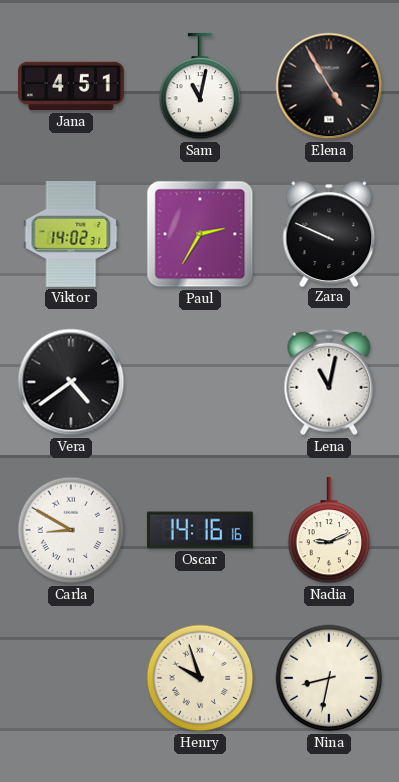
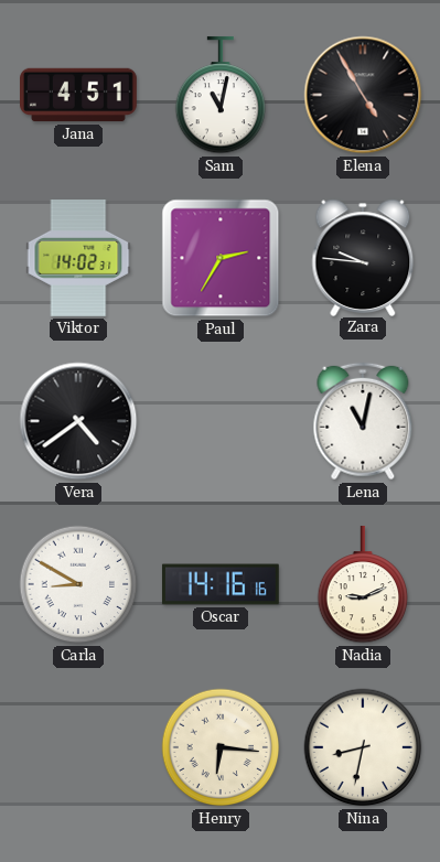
Zara: 9:49 -> 9:46 (363, 257)
Henry: 9:57 -> 6:16 (221, 747)
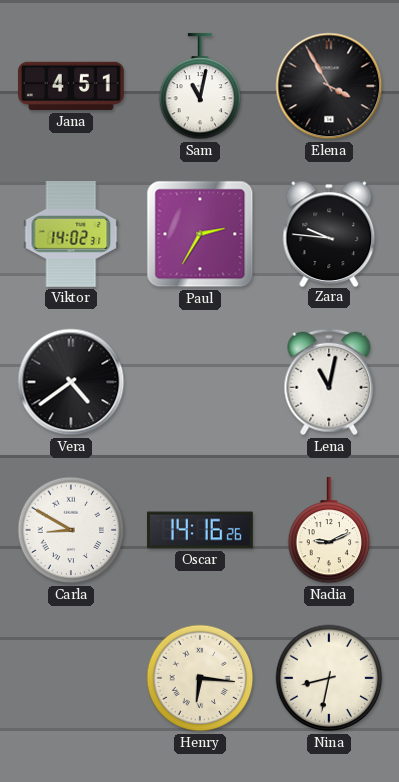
Elena: 4:55 -> 3:55 (329, 86)
Oscar: 14:16:16 -> 14:16:26 (200, 530)
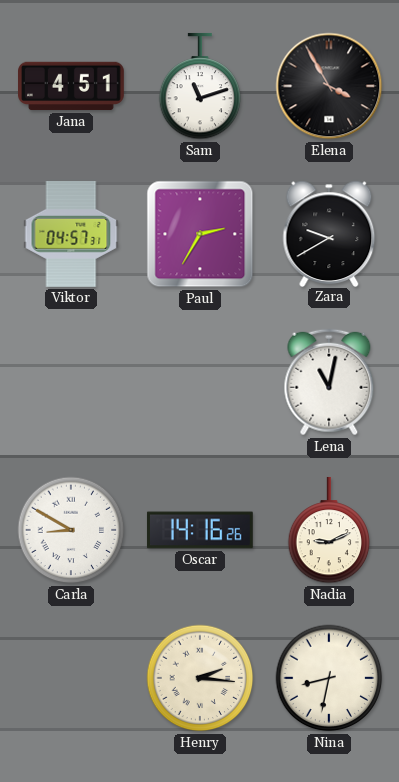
Sam: 11:02 -> 11:12 (200, 86)
Viktor: 14:02 -> 04:57 (71, 235)
Zara: 9:46 -> 9:40 (329, 233)
Vera: 4:39 -> none (71, 382)
Henry: 6:16 -> 2:16 (200, 678)
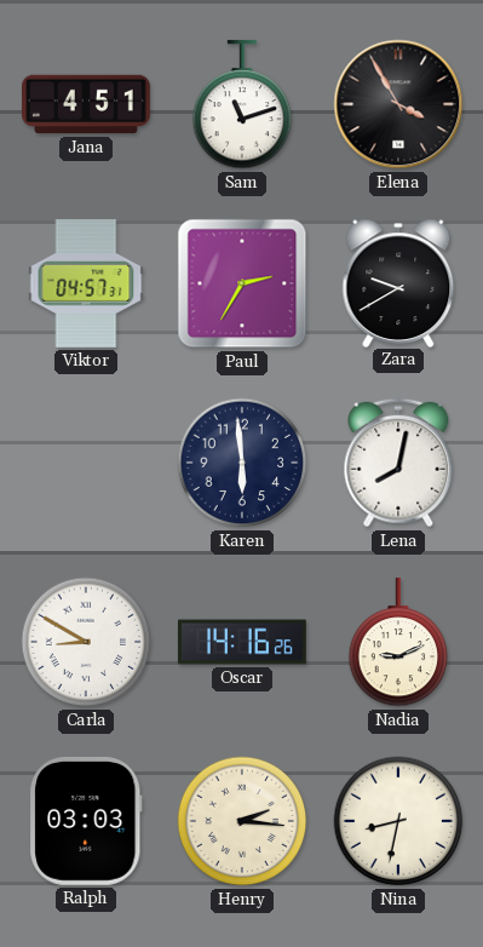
Karen: none -> 5:59 (242, 463)
Lena: 11:02 -> 8:02 (398, 463)
Ralph: none -> 03:03 (87, 821)
